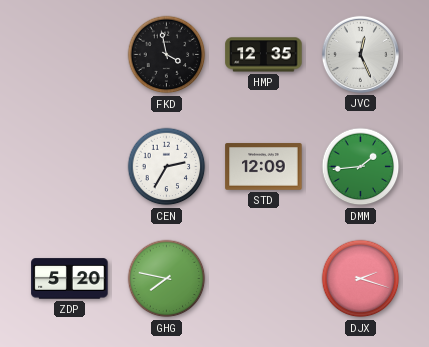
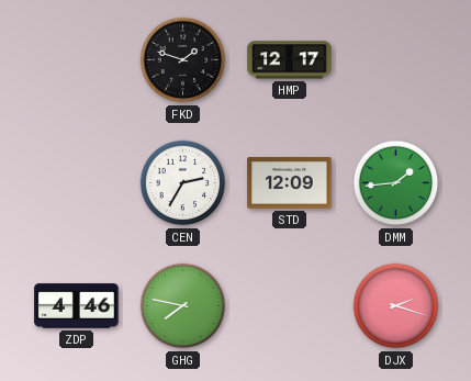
FKD: 3:58 -> 1:48 (183, 60)
HMP: 12:35 -> 12:17 (290, 60)
JVC: 12:26 -> none (360, 54)
ZDP: 5:20 -> 4:46 (77, 306)
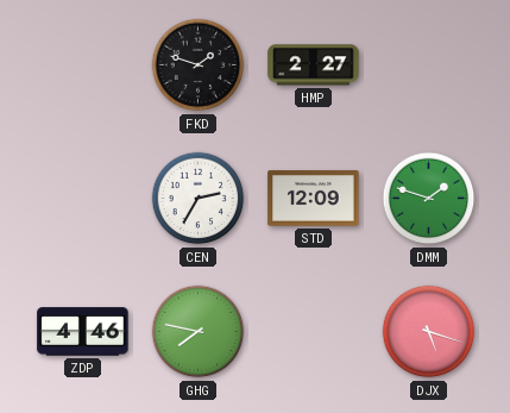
HMP: 12:17 -> 2:27 (314, 65)
DMM: 1:44 -> 1:48 (429, 199)
DJX: 2:18 -> 5:18 (429, 332)
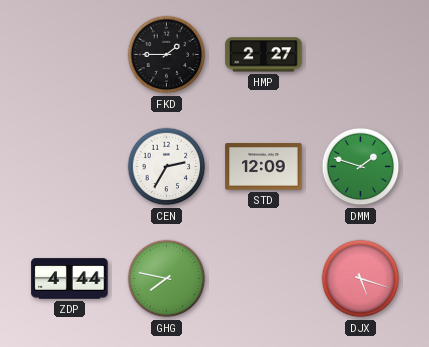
FKD: 1:48 -> 1:45 (167, 55)
ZDP: 4:46 -> 4:44 (70, 279)
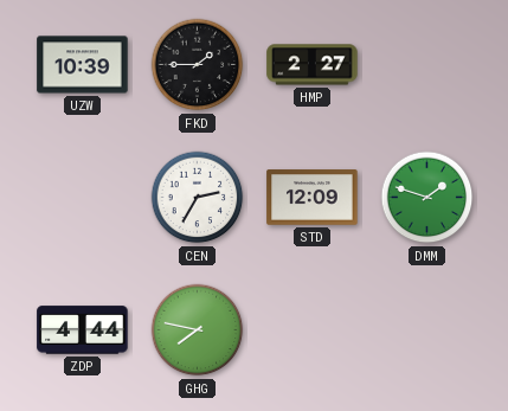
UZW: none -> 10:39 (83, 65)
DJX: 5:18 -> none (361, 279)
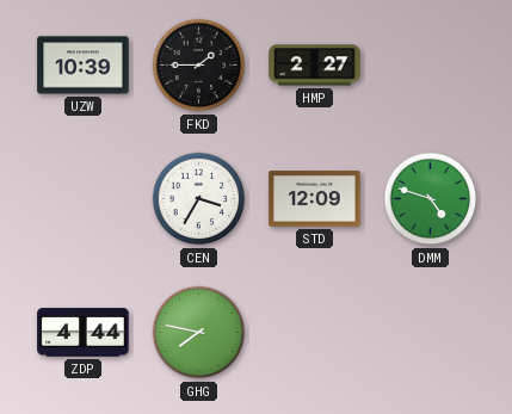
CEN: 2:35 -> 3:35 (199, 199)
DMM: 1:48 -> 4:48 (431, 199)
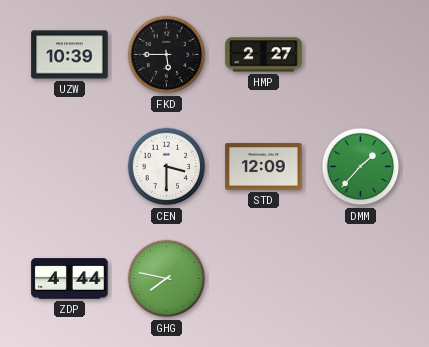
FKD: 1:45 -> 5:45 (167, 55)
CEN: 3:35 -> 3:30 (167, 167)
DMM: 4:48 -> 1:37 (361, 167)
